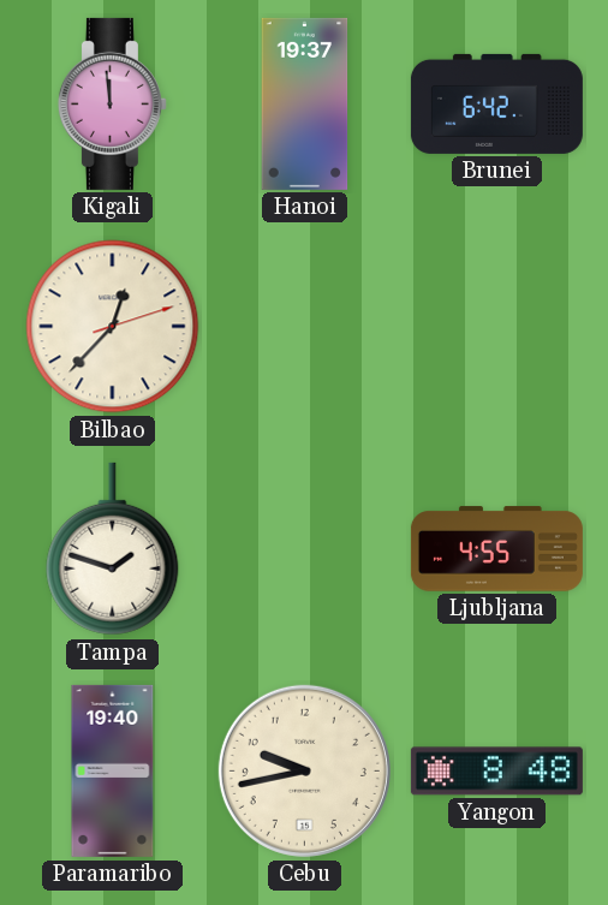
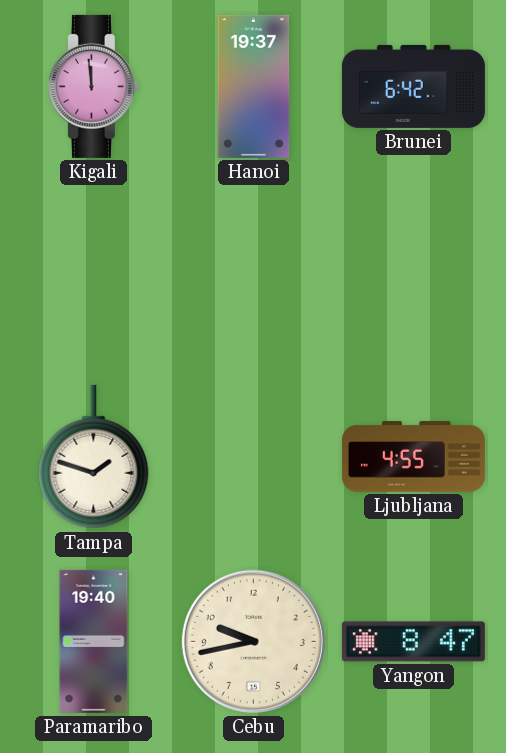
Bilbao: 12:37 -> none (113, 327)
Yangon: 8:48 -> 8:47 (413, 642)
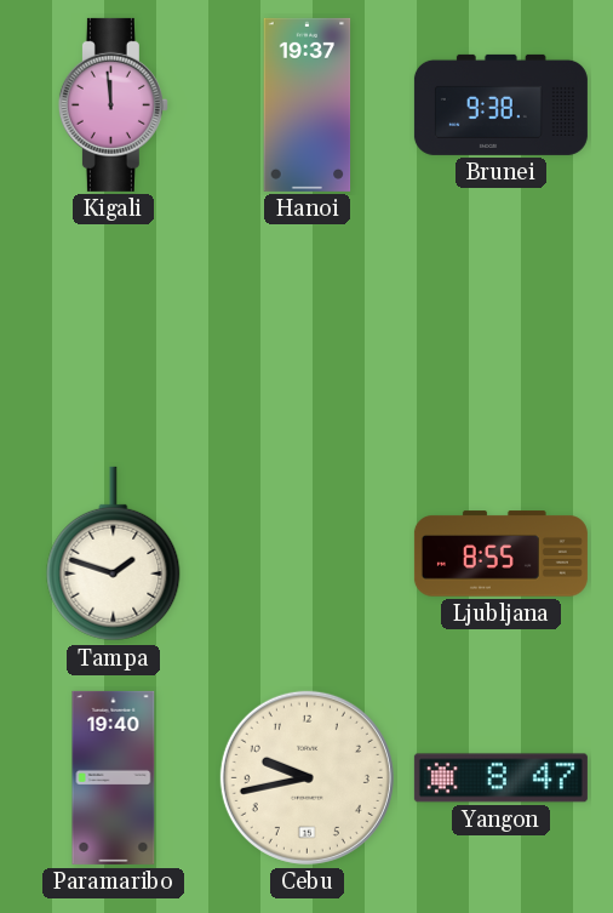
Brunei: 6:42 -> 9:38 (500, 104)
Ljubljana: 4:55 -> 8:55 (500, 554)
